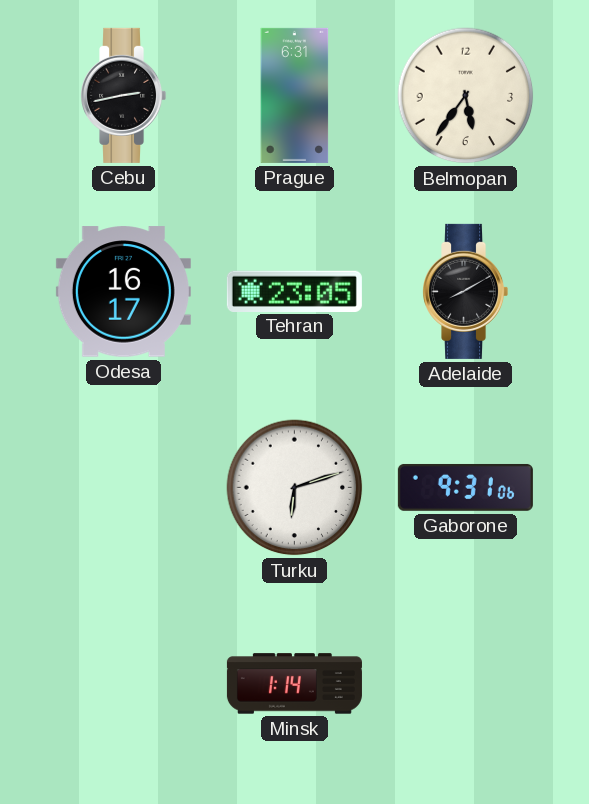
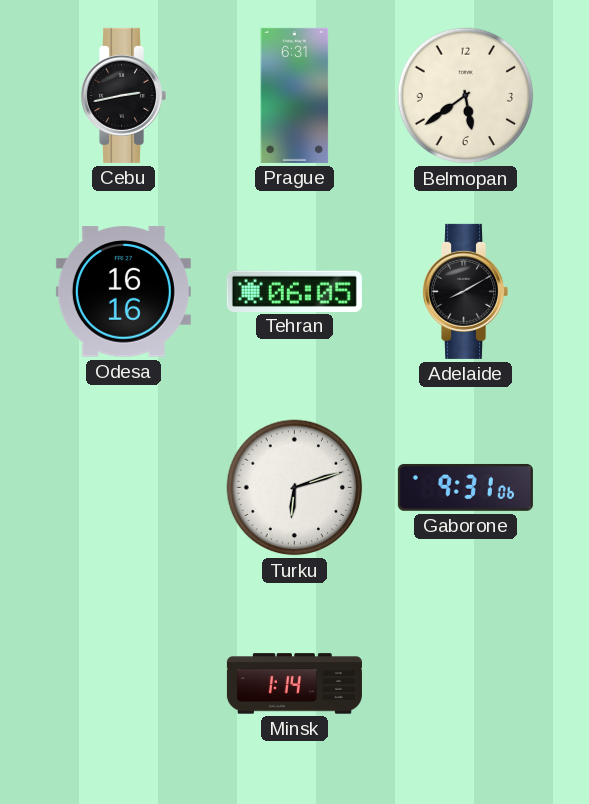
Belmopan: 5:36 -> 5:39 (466, 96)
Odesa: 16:17 -> 16:16 (123, 292)
Tehran: 23:05 -> 06:05 (294, 291)
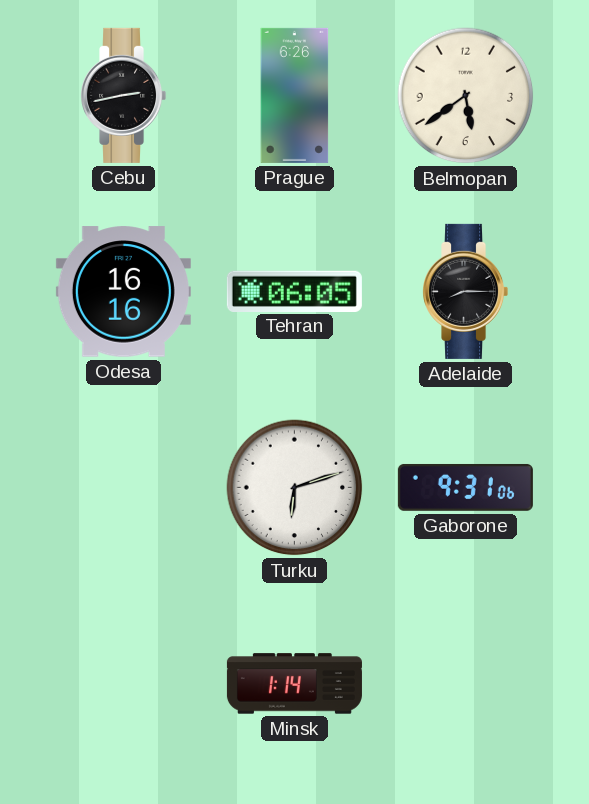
Prague: 6:31 -> 6:26 (295, 95)
Adelaide: 8:10 -> 8:15 (466, 291)
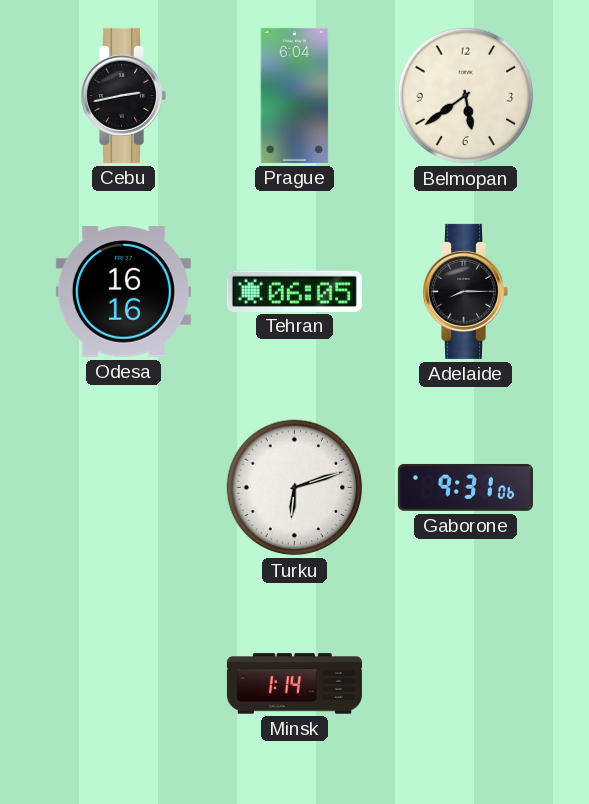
Prague: 6:26 -> 6:04 (295, 95)
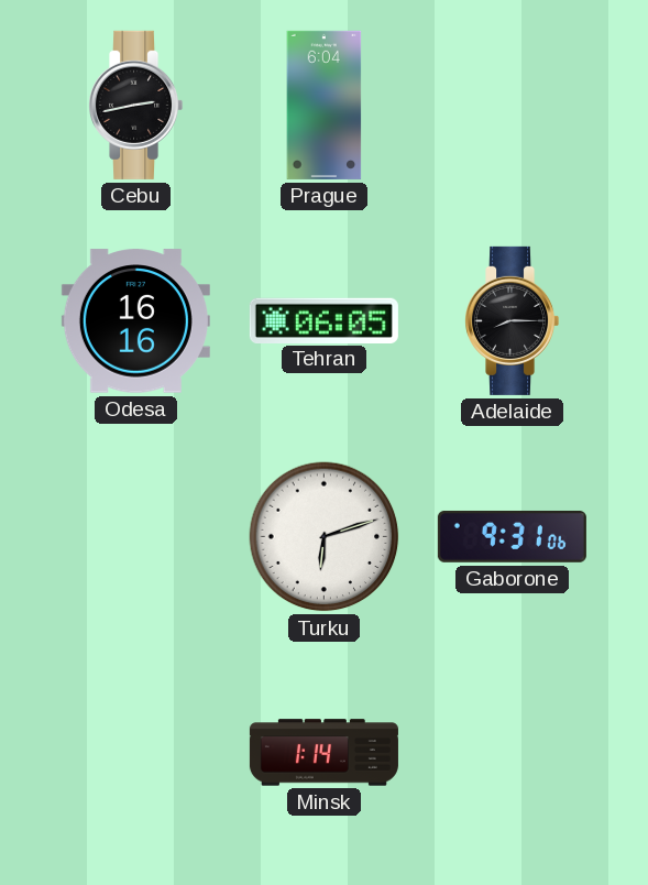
Belmopan: 5:39 -> none (466, 96)
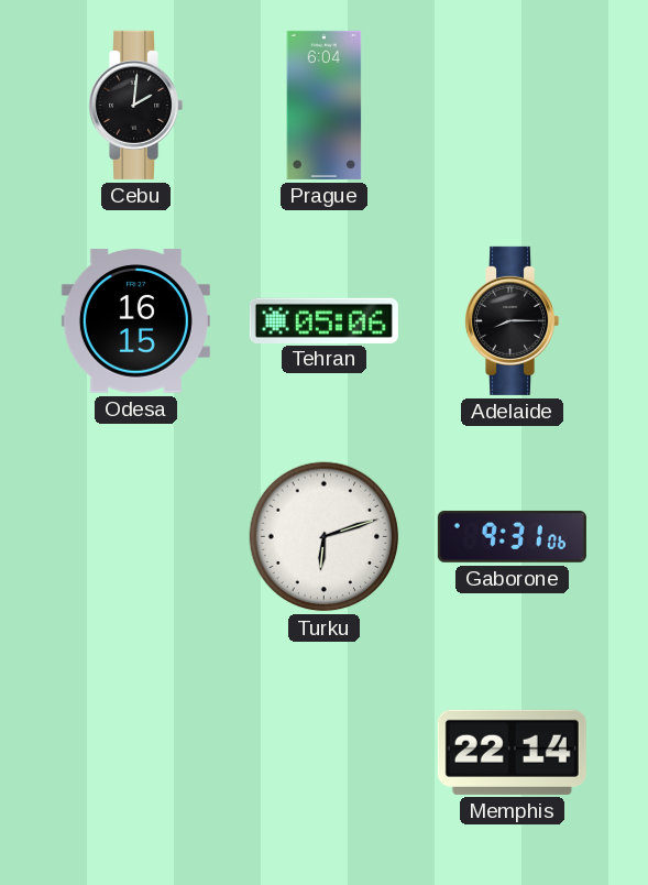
Cebu: 2:43 -> 2:01 (136, 105)
Odesa: 16:16 -> 16:15 (135, 321)
Tehran: 06:05 -> 05:06 (323, 320)
Minsk: 1:14 -> none (323, 753)
Memphis: none -> 22:14 (512, 752)
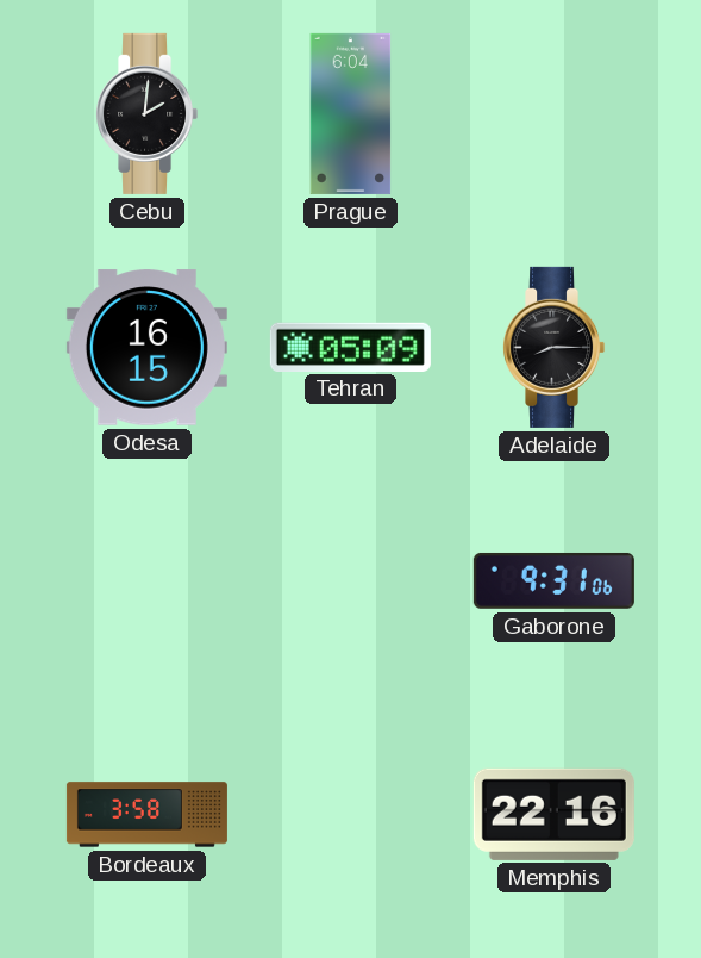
Tehran: 05:06 -> 05:09 (350, 347)
Turku: 6:12 -> none (325, 537)
Bordeaux: none -> 3:58 (146, 815)
Memphis: 22:14 -> 22:16 (553, 814)
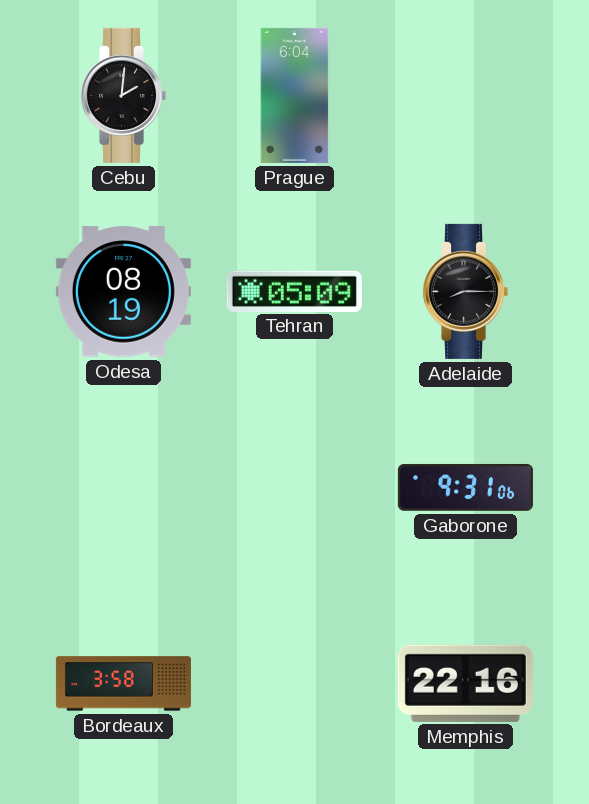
Odesa: 16:15 -> 08:19 (123, 292)
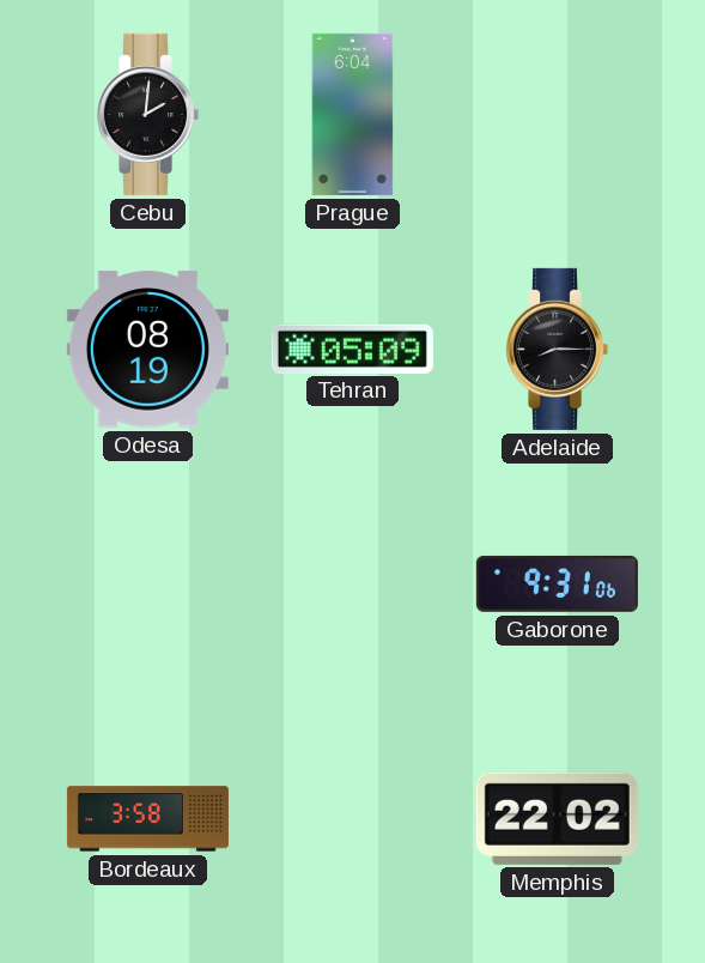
Memphis: 22:16 -> 22:02 (557, 818)
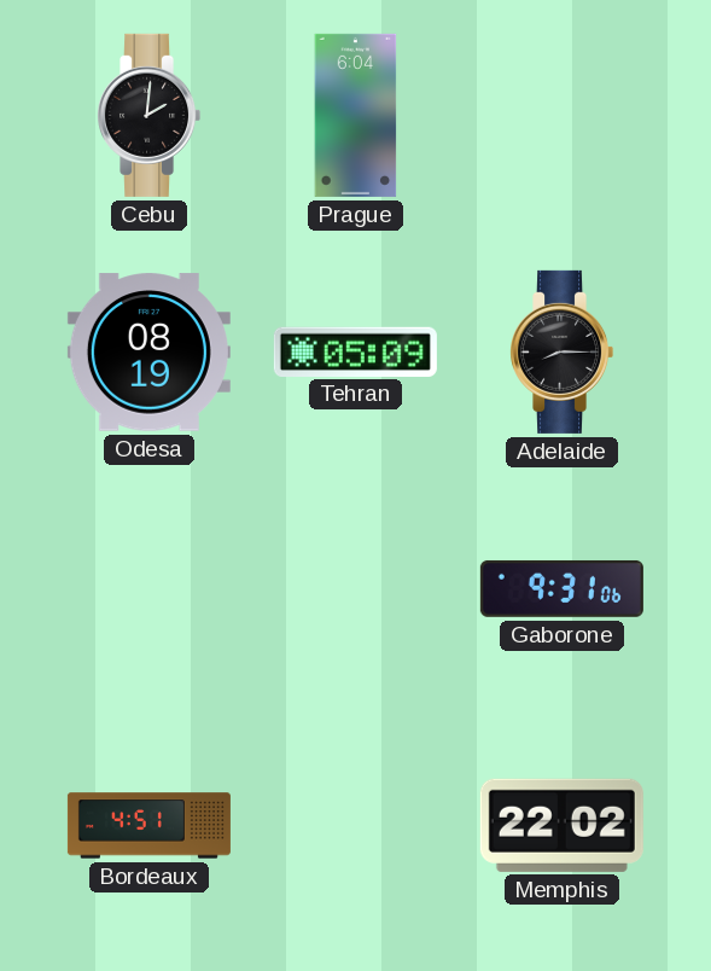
Bordeaux: 3:58 -> 4:51 (148, 826)
